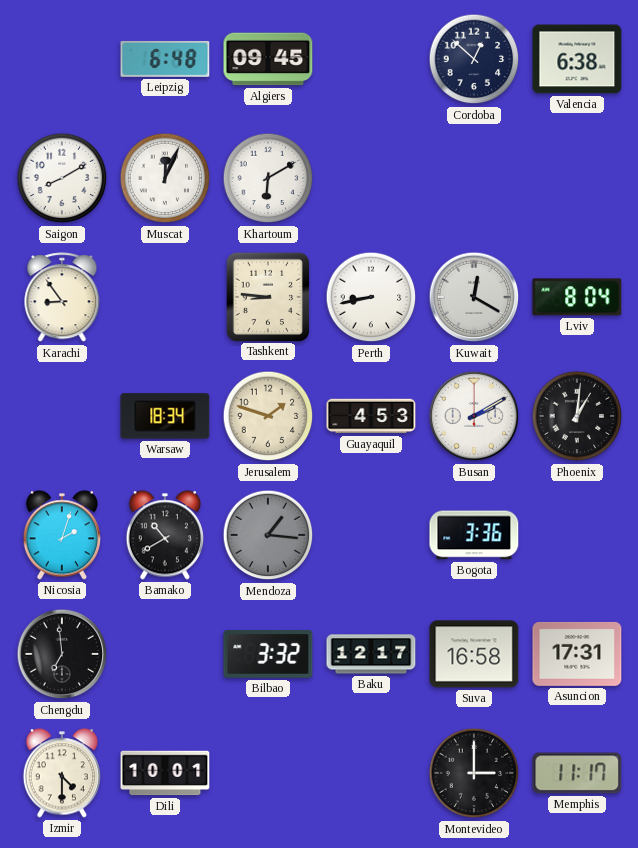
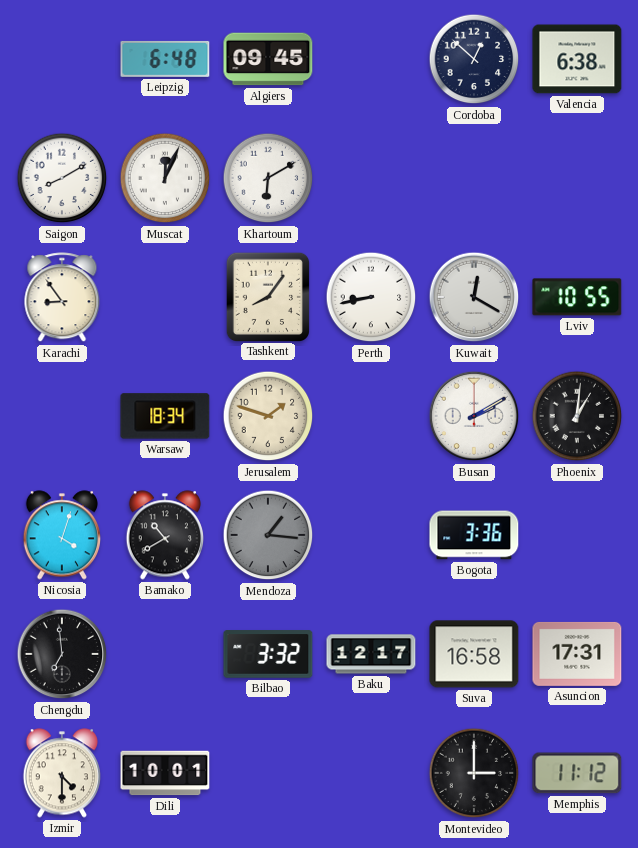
Tashkent: 8:46 -> 8:06 (267, 296)
Lviv: 8:04 -> 10:55 (577, 297)
Guayaquil: 4:53 -> none (371, 416)
Nicosia: 2:03 -> 4:03 (61, 535)
Memphis: 11:17 -> 11:12 (577, 773)
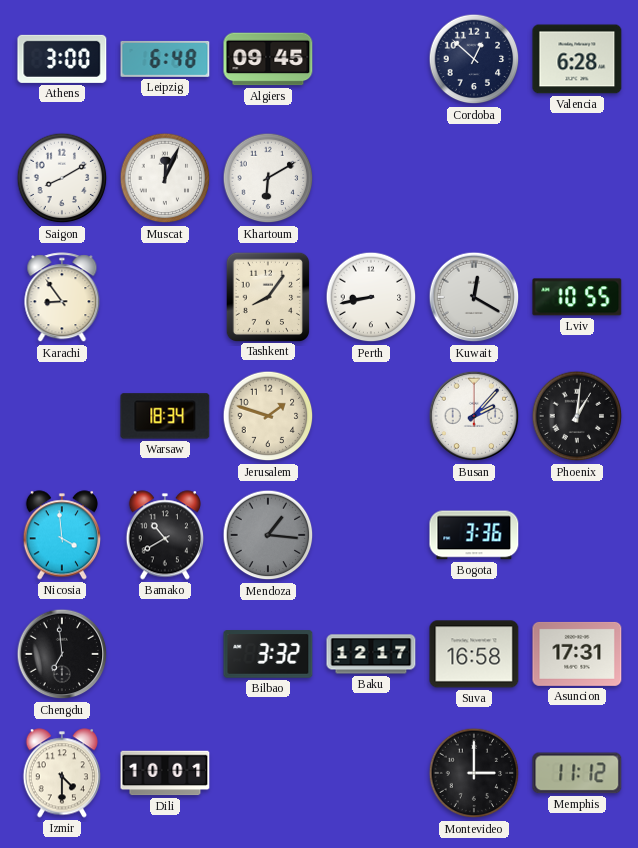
Athens: none -> 3:00 (62, 59)
Valencia: 6:38 -> 6:28 (577, 59)
Busan: 2:10 -> 2:07 (474, 416)
Nicosia: 4:03 -> 3:59 (61, 535)
